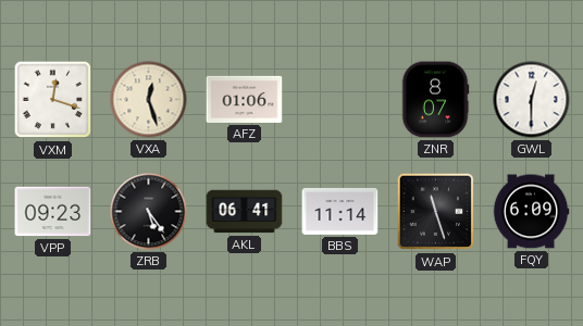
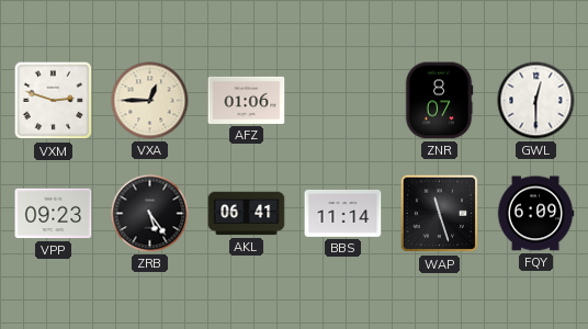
VXM: 12:18 -> 2:48 (54, 101)
VXA: 12:27 -> 12:45 (150, 101)
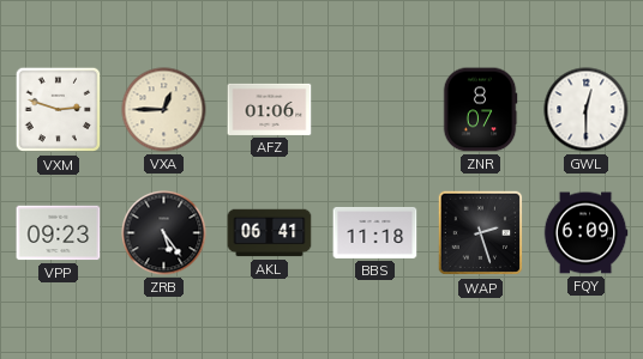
BBS: 11:14 -> 11:18 (375, 232)
WAP: 11:27 -> 2:27 (481, 233)
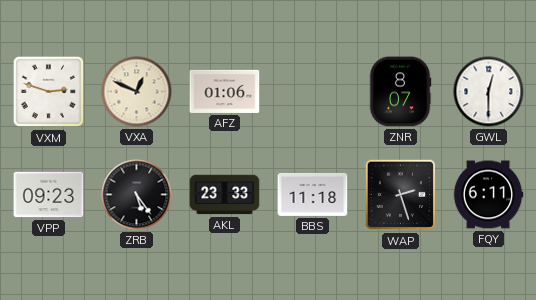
VXA: 12:45 -> 12:49 (137, 92)
AKL: 06:41 -> 23:33 (225, 195)
FQY: 6:09 -> 6:11 (488, 195)
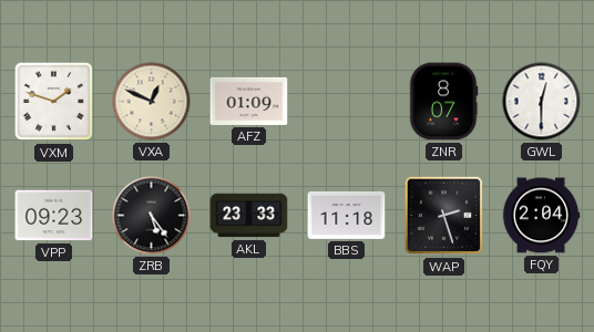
VXM: 2:48 -> 1:48 (54, 102)
AFZ: 01:06 -> 01:09 (249, 101)
FQY: 6:11 -> 2:04 (541, 216)
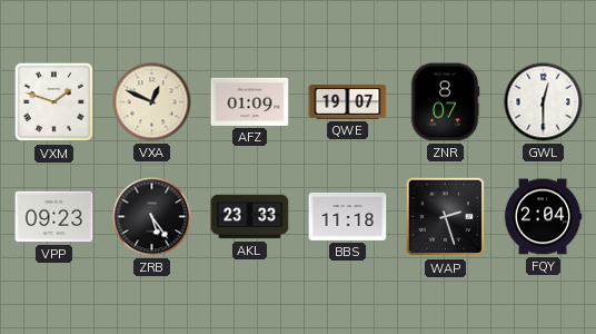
QWE: none -> 19:07 (348, 102)
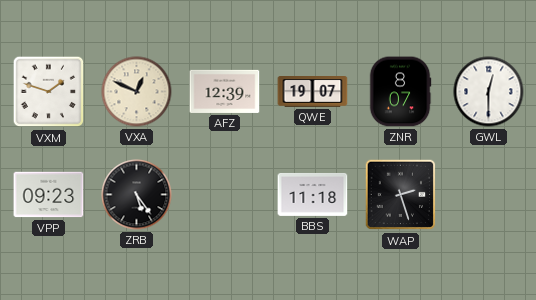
AFZ: 01:09 -> 12:39 (225, 91)
AKL: 23:33 -> none (250, 217)
FQY: 2:04 -> none (543, 217)
